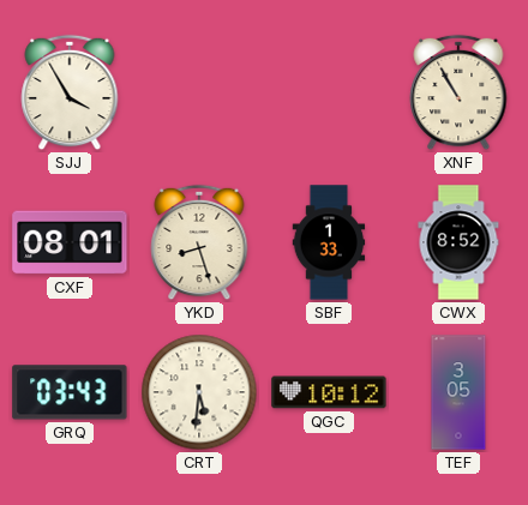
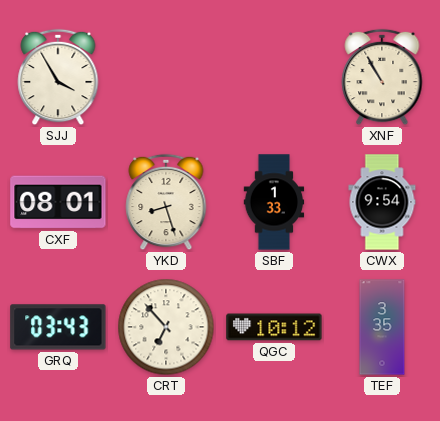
CWX: 8:52 -> 9:54 (382, 202)
CRT: 5:31 -> 6:53 (166, 327)
TEF: 3:05 -> 3:35 (382, 327)
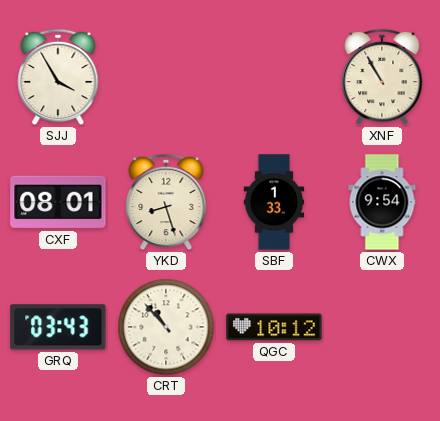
CRT: 6:53 -> 10:53 (166, 327)
TEF: 3:35 -> none (382, 327)
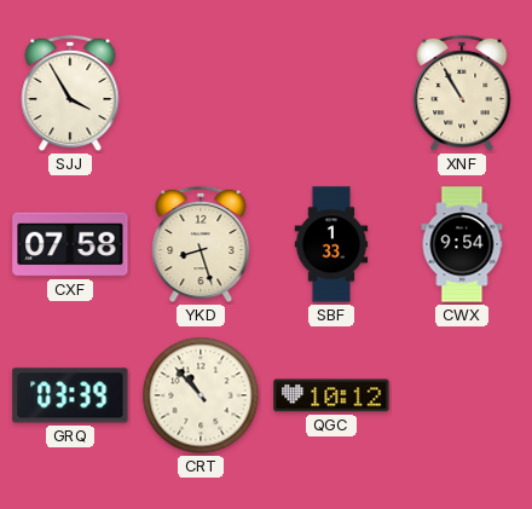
CXF: 08:01 -> 07:58 (70, 244)
GRQ: 03:43 -> 03:39 (70, 395)
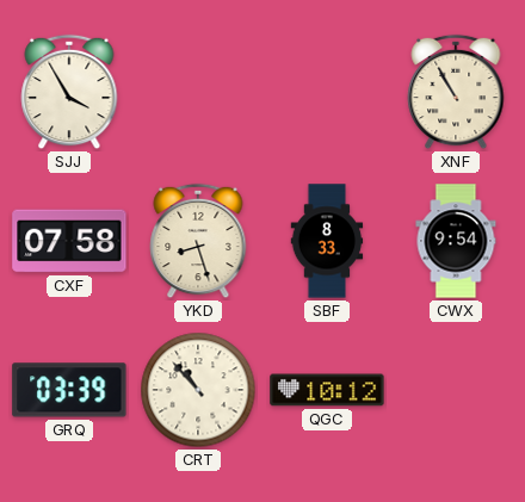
SBF: 1:33 -> 8:33 (327, 241)
